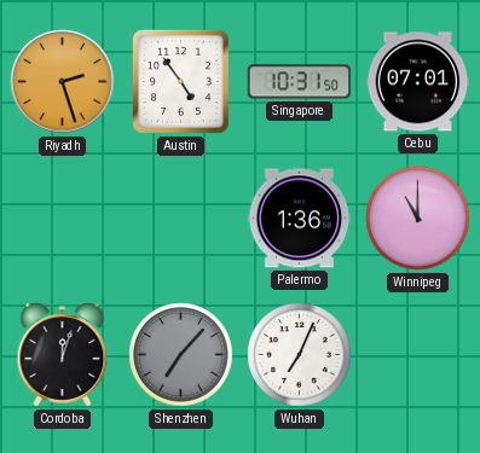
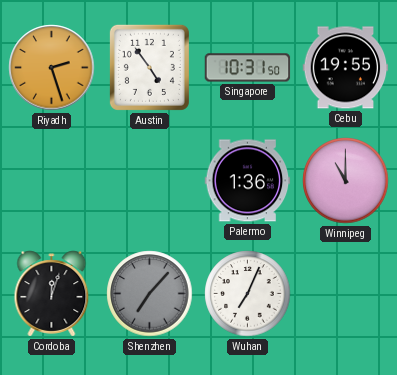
Cebu: 07:01 -> 19:55 (346, 68)
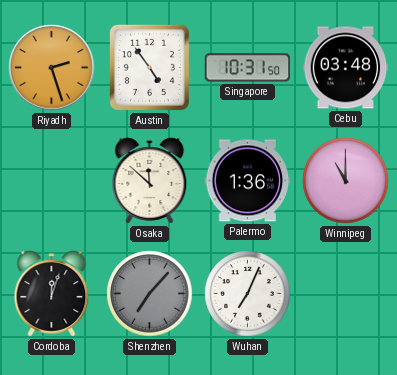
Cebu: 19:55 -> 03:48 (346, 68)
Osaka: none -> 11:52 (150, 181)
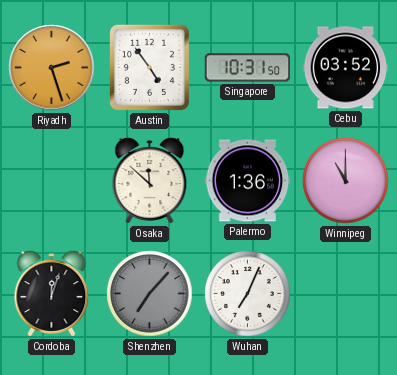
Cebu: 03:48 -> 03:52 (346, 68)
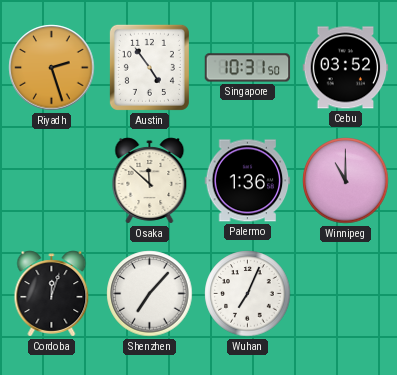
Shenzhen dial: grey -> white (150, 294)
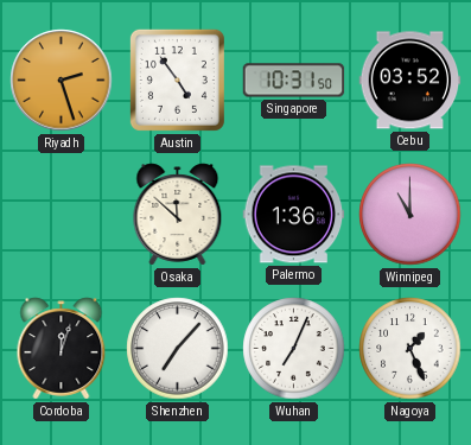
Nagoya: none -> 1:26 (410, 349)
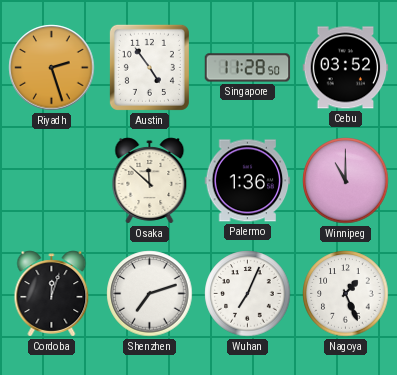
Singapore: 10:31 -> 11:28 (248, 68)
Shenzhen: 7:07 -> 7:12 (150, 294)
